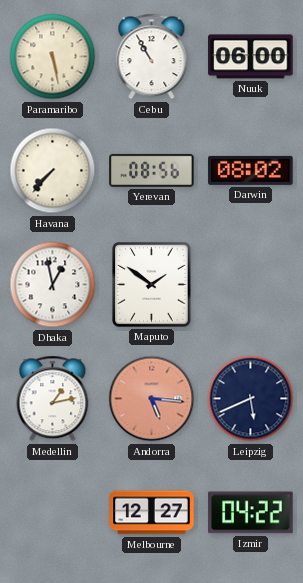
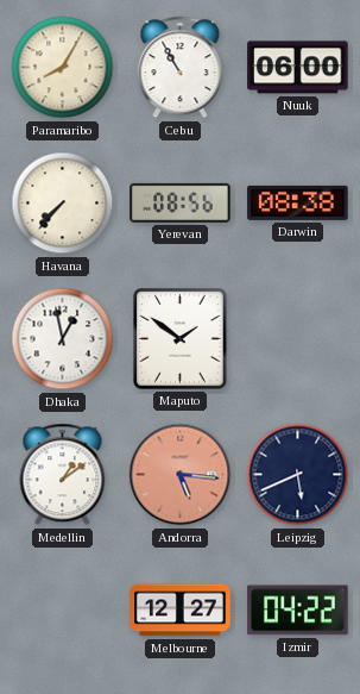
Paramaribo: 5:28 -> 8:05 (63, 68)
Darwin: 08:02 -> 08:38 (298, 202)
Medellin: 1:13 -> 1:09 (63, 475)
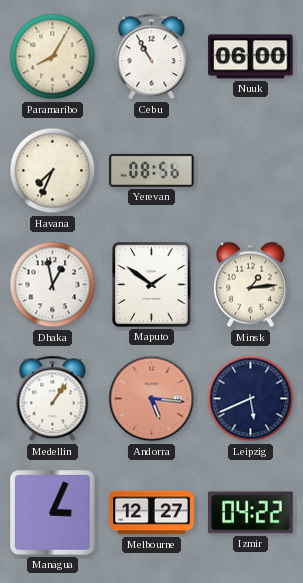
Havana: 7:37 -> 7:34 (53, 171)
Darwin: 08:38 -> none (298, 202)
Minsk: none -> 1:14 (250, 285)
Medellin: 1:09 -> 1:06 (53, 399)
Managua: none -> 3:04 (53, 513)
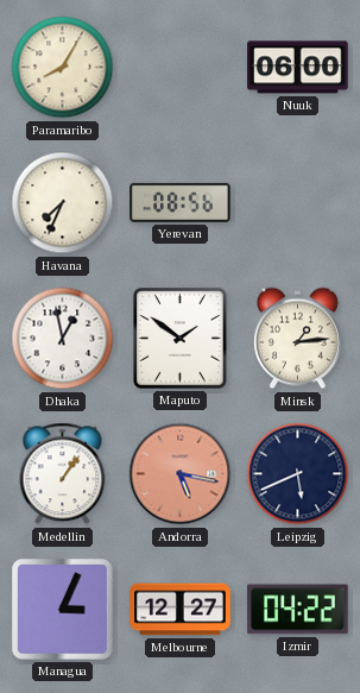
Cebu: 10:55 -> none (152, 57)
Andorra: 5:16 -> 5:17 (181, 474)
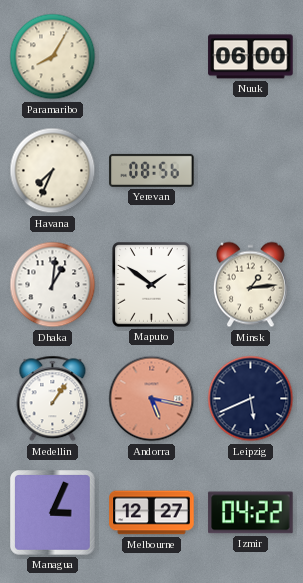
Dhaka: 12:58 -> 1:01 (53, 285)
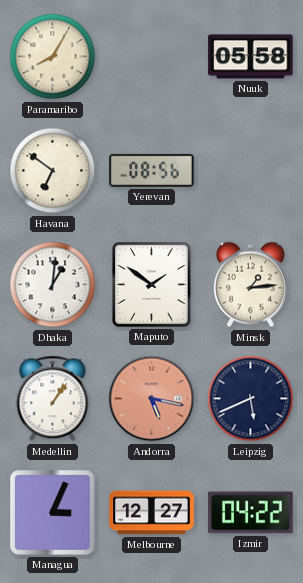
Nuuk: 06:00 -> 05:58 (251, 57)
Havana: 7:34 -> 6:51 (53, 171)
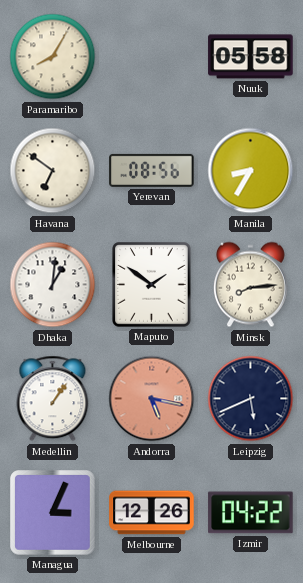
Manila: none -> 8:35 (251, 171)
Minsk: 1:14 -> 8:14 (250, 285)
Melbourne: 12:27 -> 12:26 (152, 513)
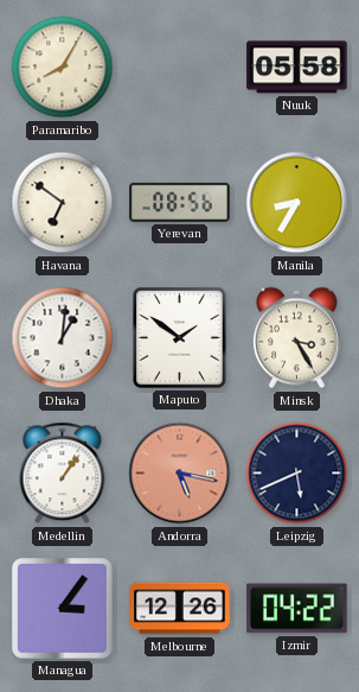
Minsk: 8:14 -> 3:25 (296, 338)
Managua: 3:04 -> 3:06 (63, 609)
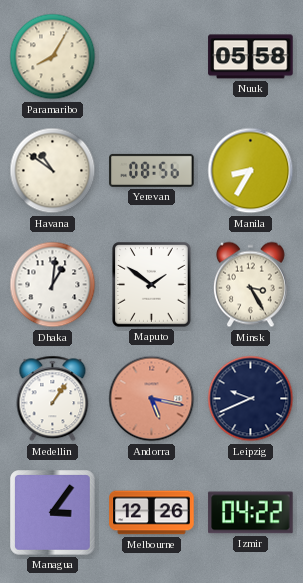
Havana: 6:51 -> 10:51 (53, 171)
Leipzig: 5:41 -> 9:41 (251, 399)
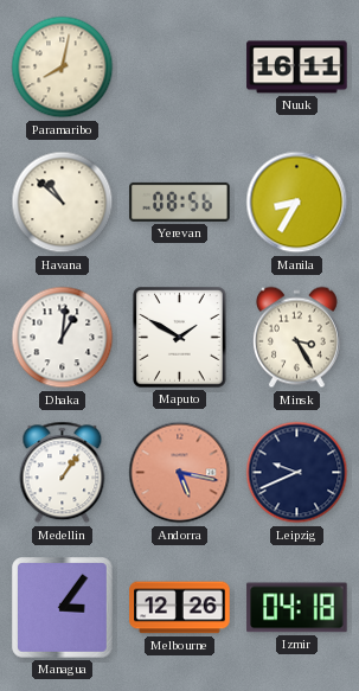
Paramaribo: 8:05 -> 8:02 (63, 68)
Nuuk: 05:58 -> 16:11 (297, 68)
Havana: 10:51 -> 10:52 (63, 203)
Maputo: 1:51 -> 1:50 (180, 338)
Izmir: 04:22 -> 04:18 (297, 608)
